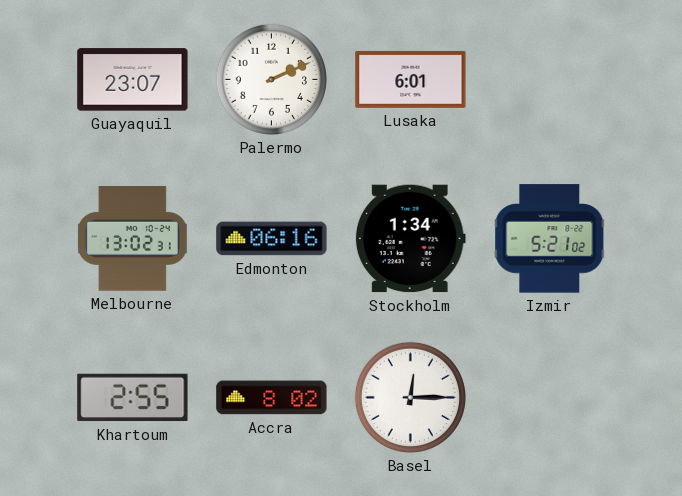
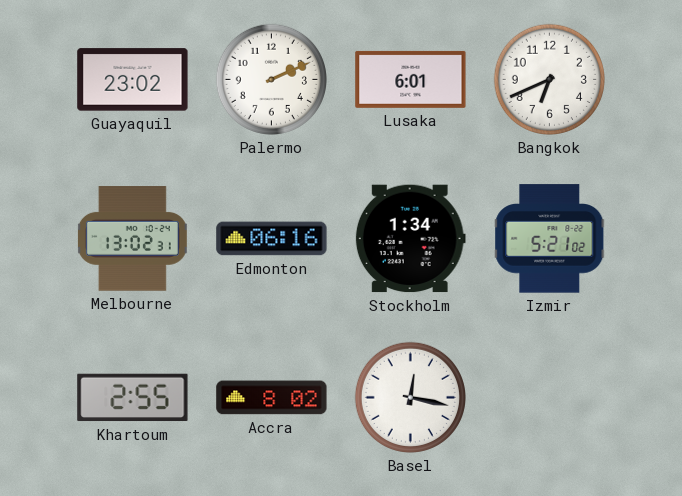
Guayaquil: 23:07 -> 23:02 (133, 80)
Bangkok: none -> 6:41 (549, 79)
Basel: 12:15 -> 12:17 (410, 397)
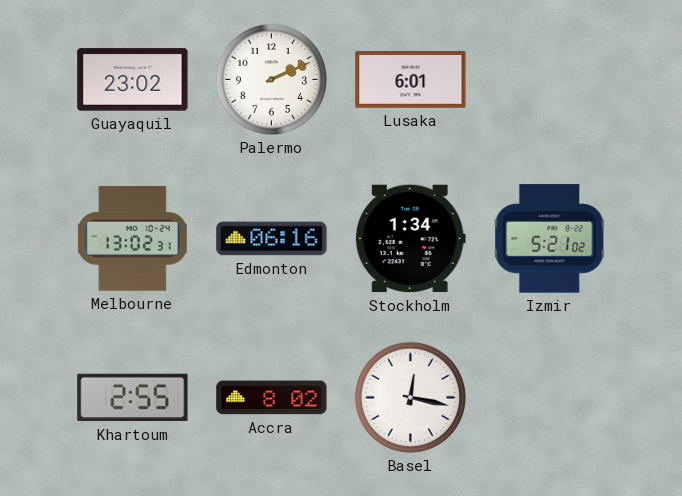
Bangkok: 6:41 -> none (549, 79)
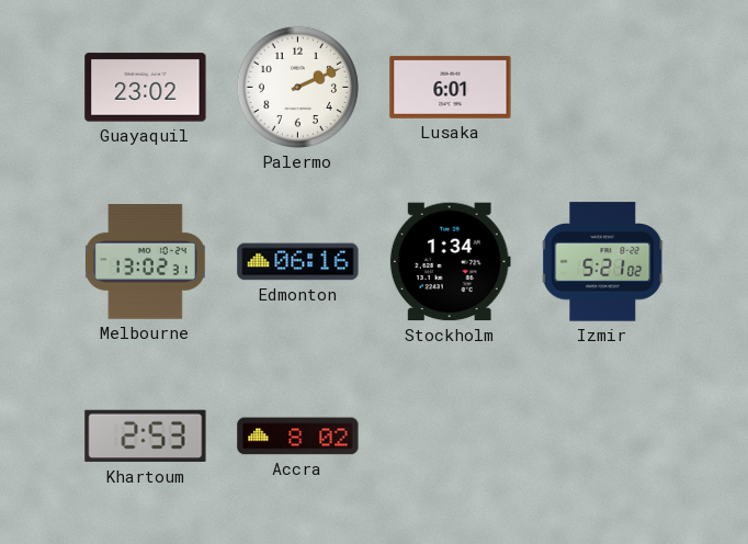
Khartoum: 2:55 -> 2:53 (146, 437)
Basel: 12:17 -> none (410, 397)
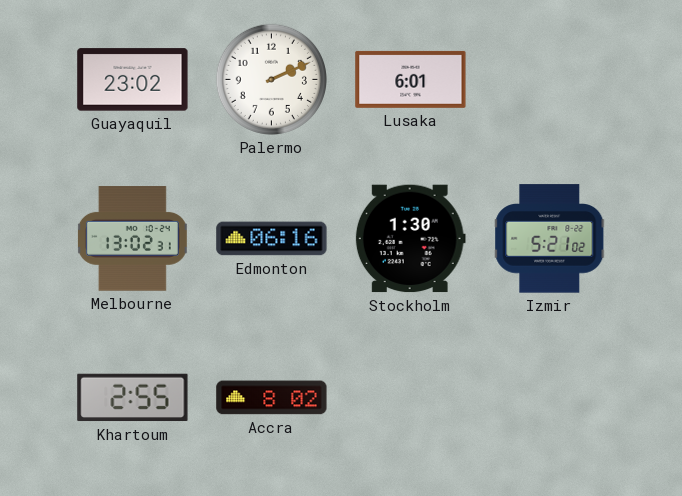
Stockholm: 1:34 -> 1:30 (410, 239)
Khartoum: 2:53 -> 2:55 (133, 398)
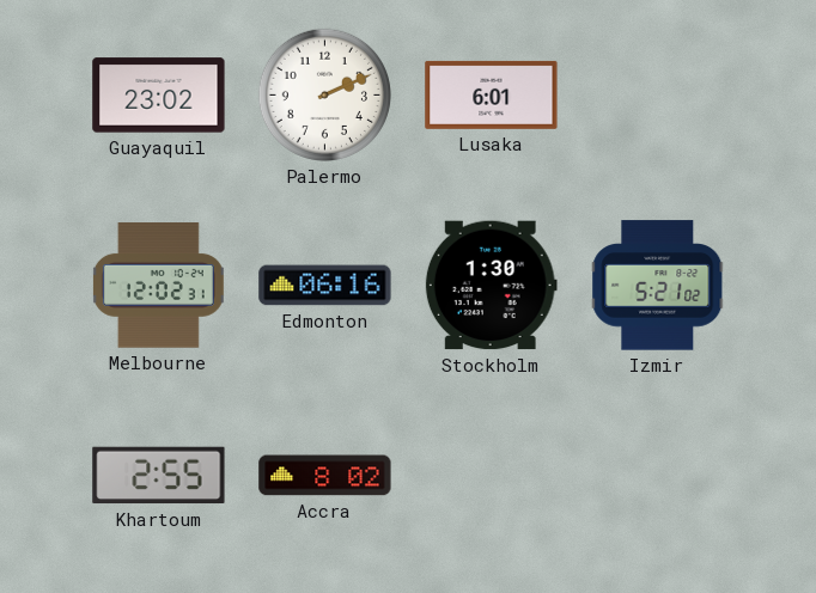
Melbourne: 13:02 -> 12:02 (158, 286)
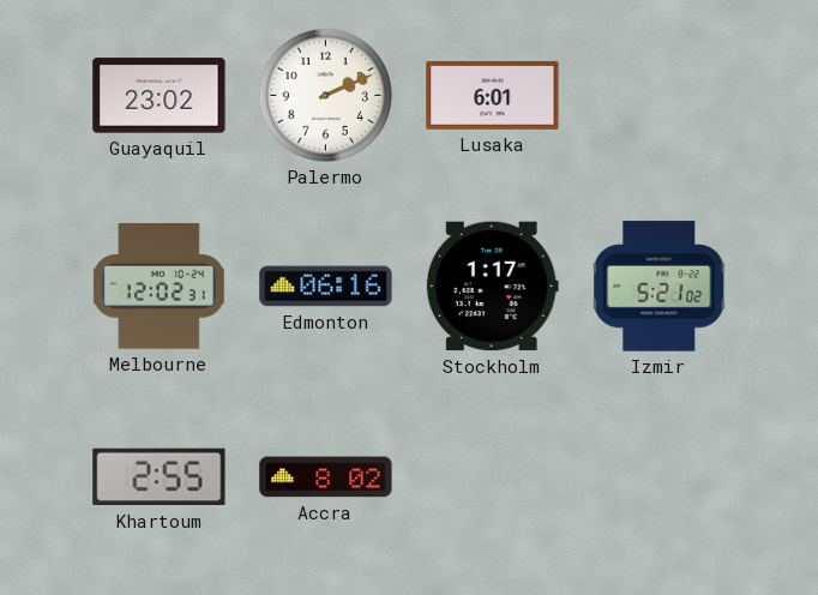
Stockholm: 1:30 -> 1:17 (492, 287)
